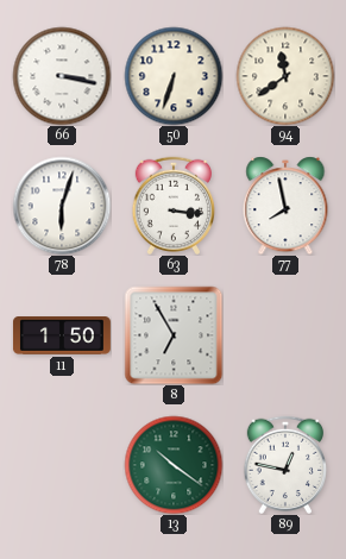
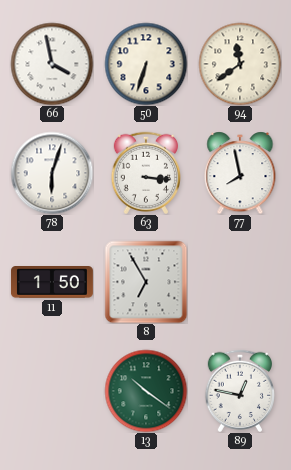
66: 3:17 -> 3:58 (52, 64)
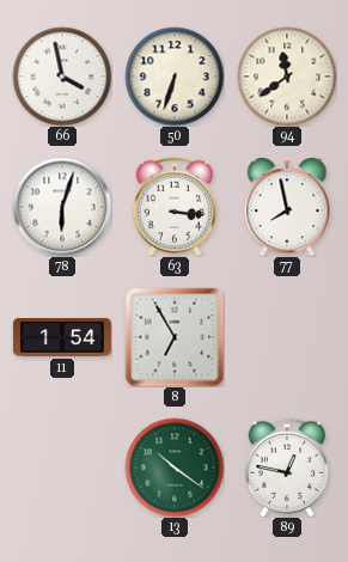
11: 1:50 -> 1:54 (62, 338)
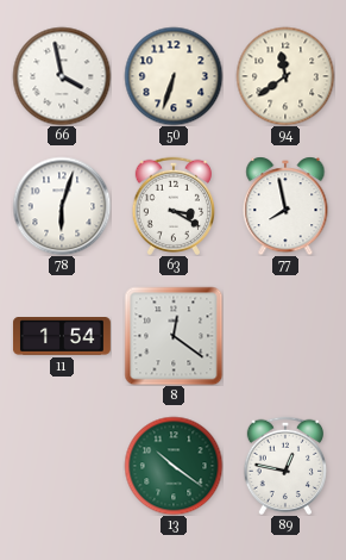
63: 3:16 -> 3:20 (172, 205)
8: 6:55 -> 12:21 (174, 336)
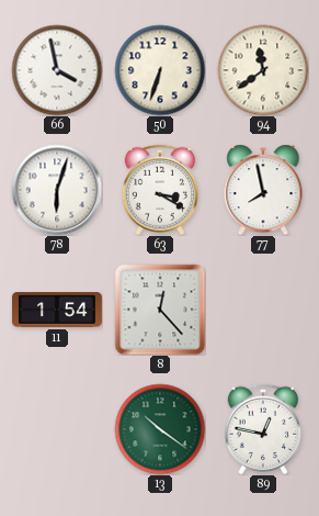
8: 12:21 -> 12:23 (160, 310)
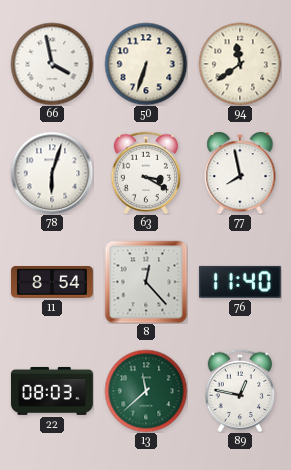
11: 1:54 -> 8:54 (52, 283)
76: none -> 11:40 (240, 282)
22: none -> 08:03 (52, 391)
13: 10:21 -> 11:38 (146, 391)
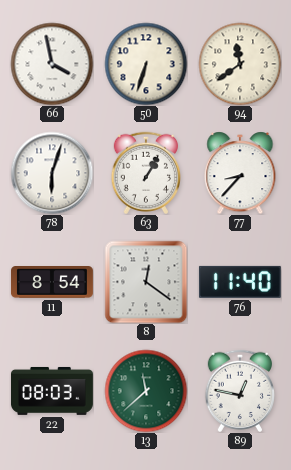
63: 3:20 -> 1:05 (145, 172)
77: 7:58 -> 8:37 (240, 173)
8: 12:23 -> 12:21 (146, 282)
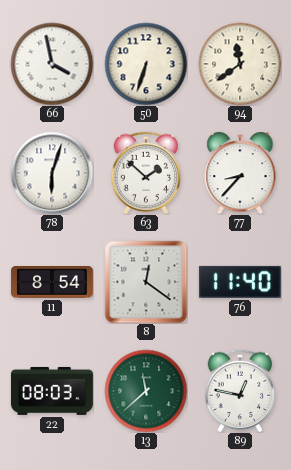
63: 1:05 -> 1:52 (145, 172)
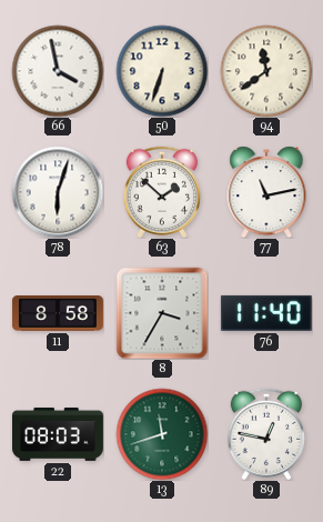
77: 8:37 -> 11:13 (266, 192)
11: 8:54 -> 8:58 (58, 314)
8: 12:21 -> 3:35 (162, 313)
13: 11:38 -> 11:42 (162, 434)
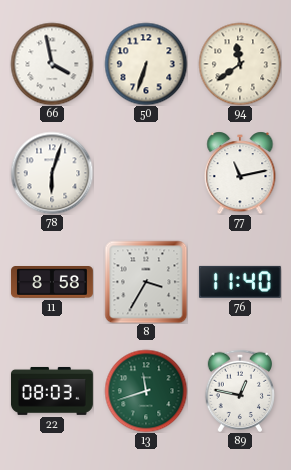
63: 1:52 -> none (161, 191)
